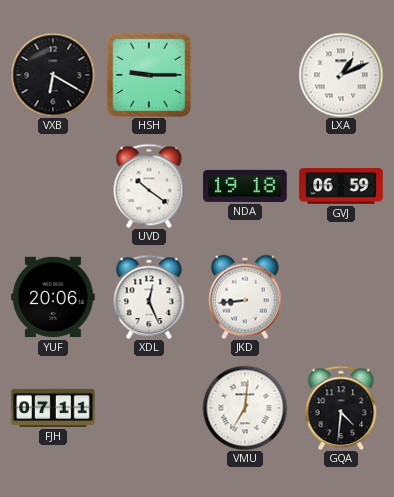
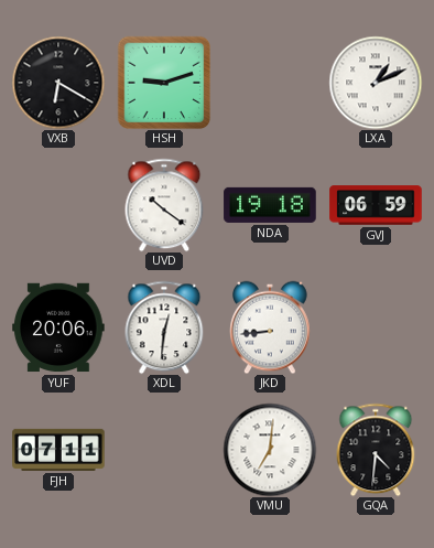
HSH: 9:15 -> 9:12 (164, 83)
XDL: 12:26 -> 12:31 (164, 327)
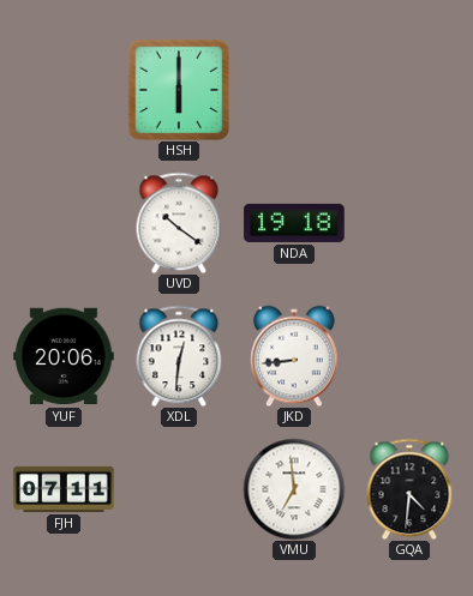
VXB: 6:20 -> none (58, 83)
HSH: 9:12 -> 6:00 (179, 90)
LXA: 1:11 -> none (376, 83)
GVJ: 06:59 -> none (376, 205)
VMU: 7:01 -> 6:59 (294, 489)
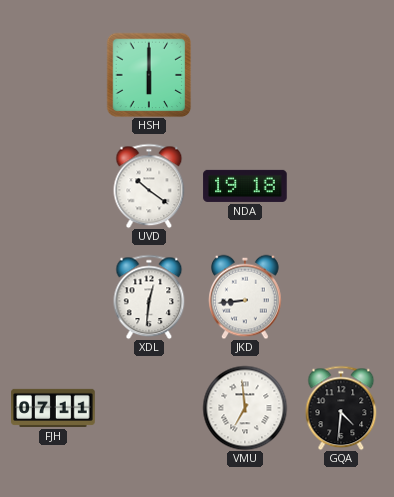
YUF: 20:06 -> none (64, 356)
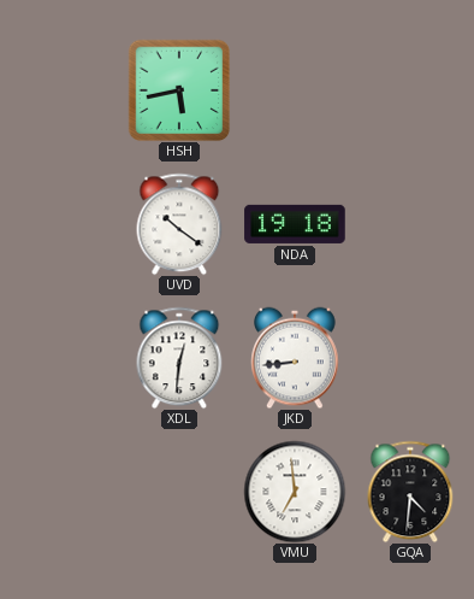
HSH: 6:00 -> 5:43 (179, 90)
FJH: 07:11 -> none (53, 408)
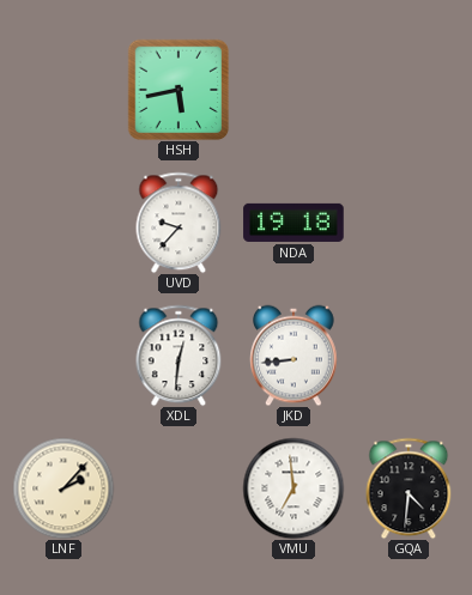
UVD: 10:21 -> 9:37 (178, 223)
LNF: none -> 2:07 (63, 488)
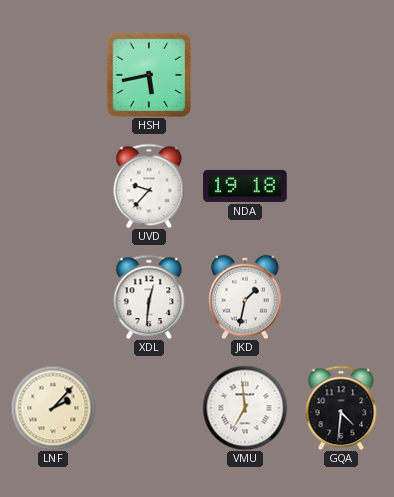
JKD: 8:44 -> 1:32 (245, 297)
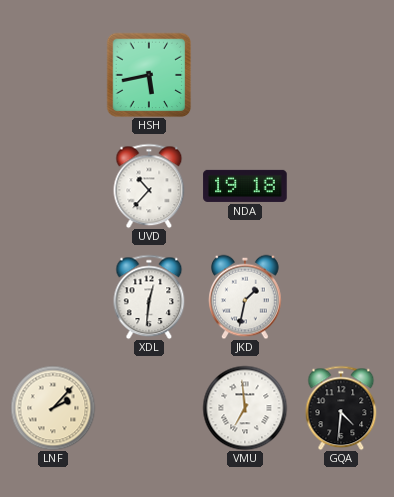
UVD: 9:37 -> 10:37 (149, 186)
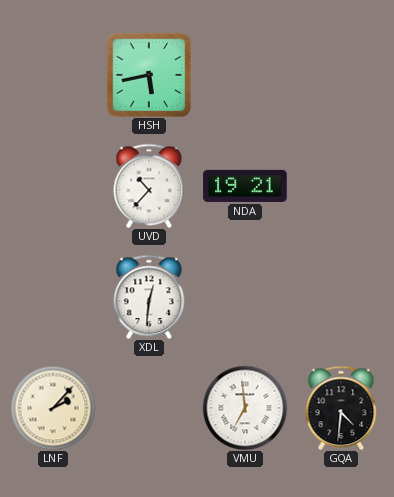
NDA: 19:18 -> 19:21 (245, 186)
JKD: 1:32 -> none (245, 297)
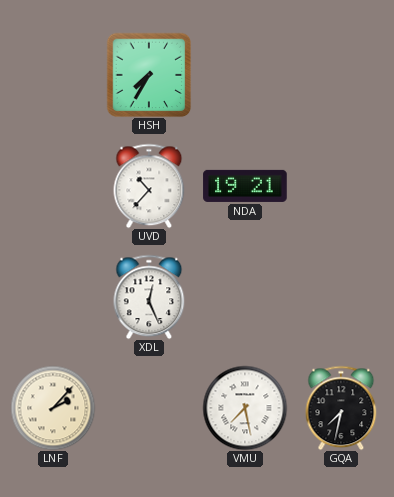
HSH: 5:43 -> 7:35 (149, 75)
XDL: 12:31 -> 12:26 (149, 297)
VMU: 6:59 -> 7:28 (245, 408)
GQA: 4:31 -> 7:32 (341, 408)
